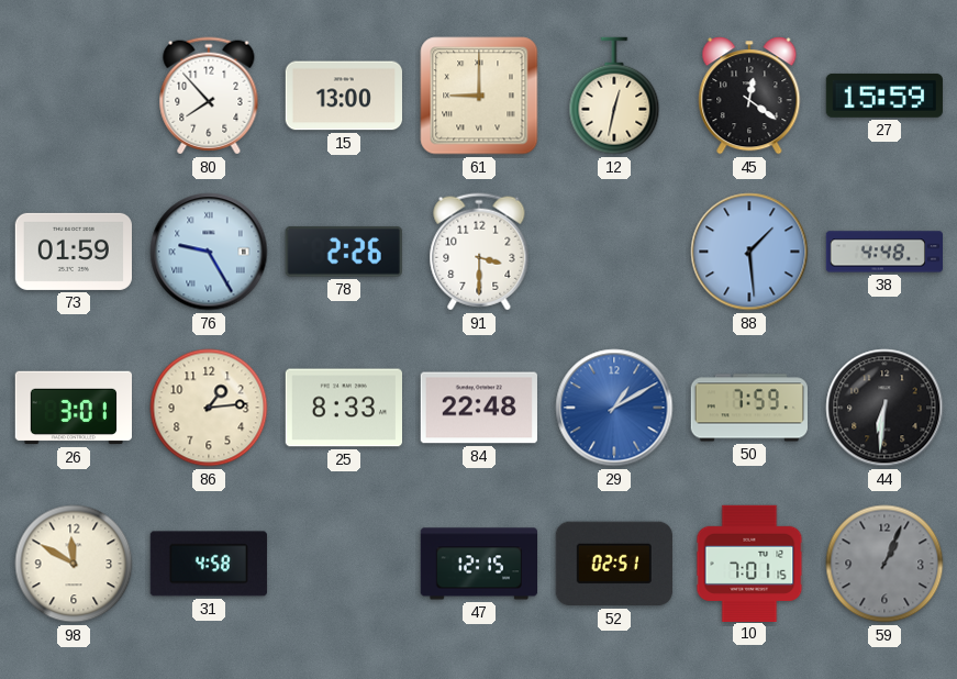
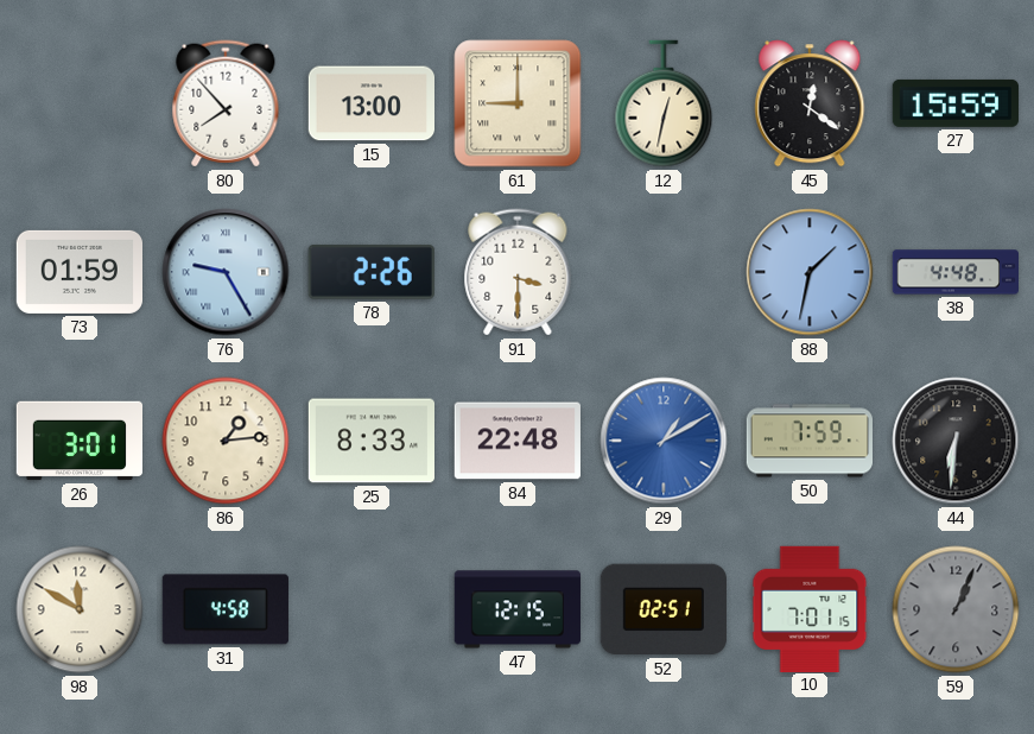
88: 1:29 -> 1:32 (810, 272)
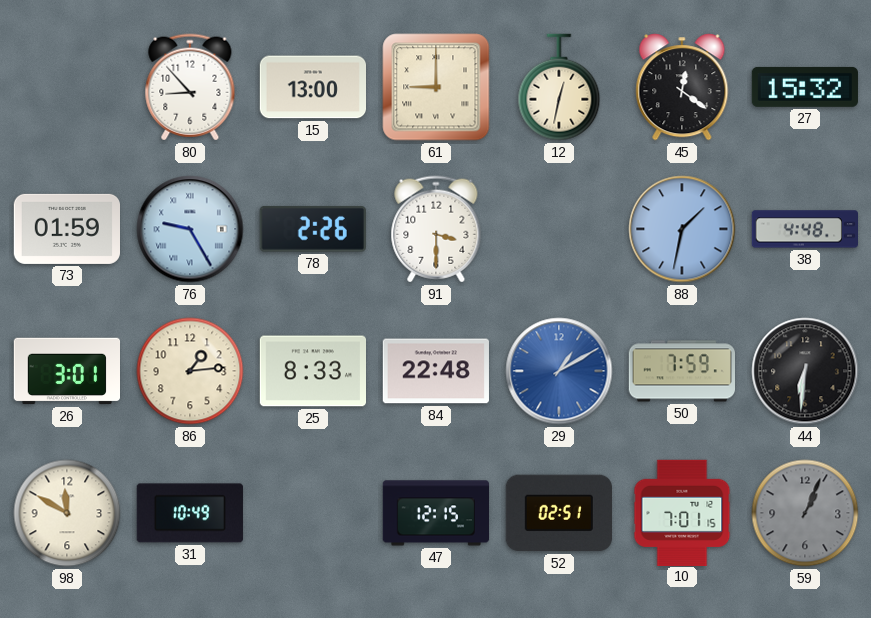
80: 7:53 -> 8:53 (190, 87)
27: 15:59 -> 15:32 (805, 87)
31: 4:58 -> 10:49 (190, 513)
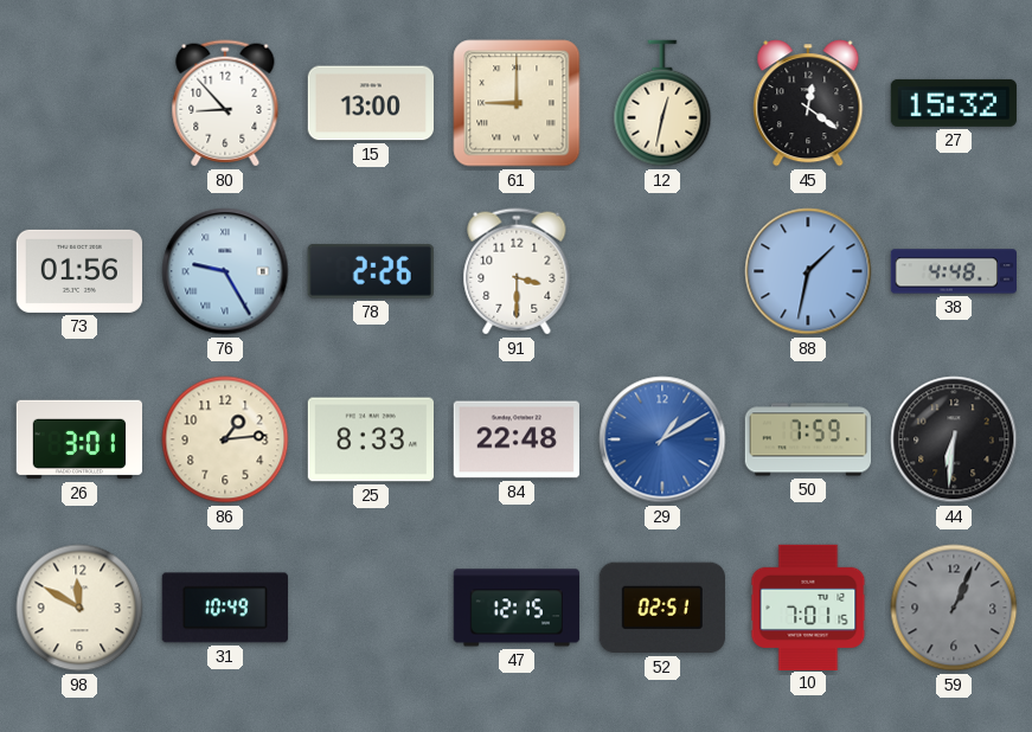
73: 01:59 -> 01:56 (78, 271)
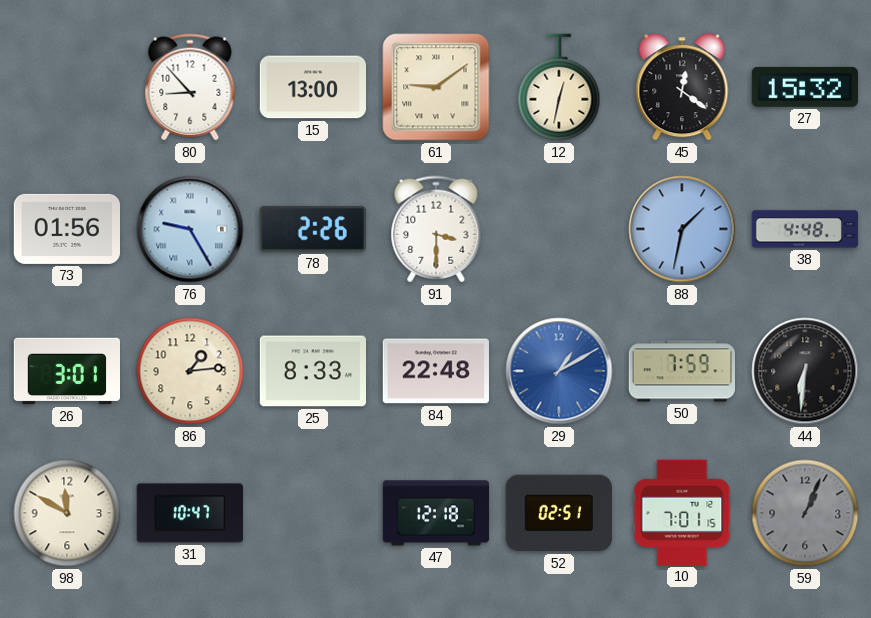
61: 9:00 -> 9:09 (436, 87)
31: 10:49 -> 10:47 (190, 513)
47: 12:15 -> 12:18 (435, 513)
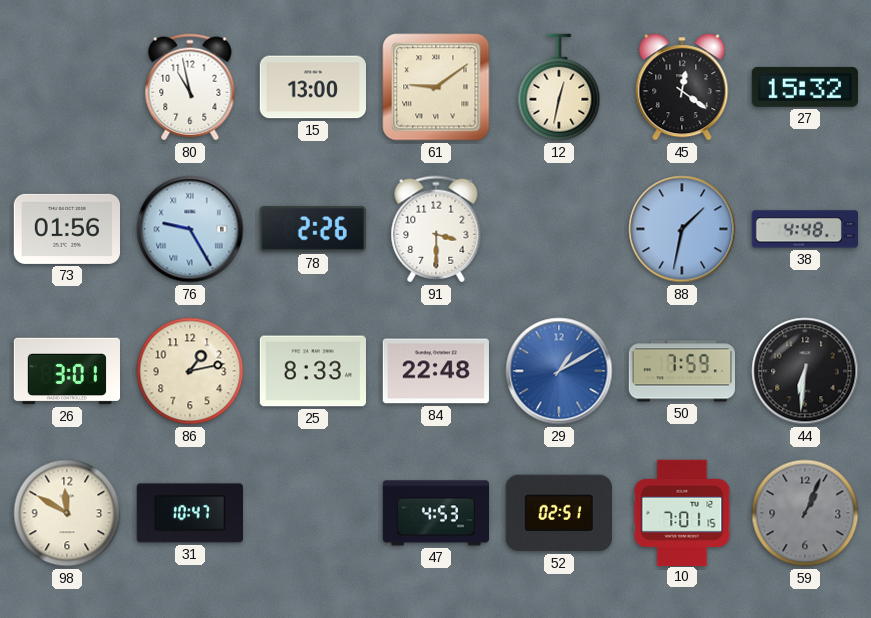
80: 8:53 -> 10:58 (190, 87)
86: 1:14 -> 1:13 (190, 371)
47: 12:18 -> 4:53 (435, 513)
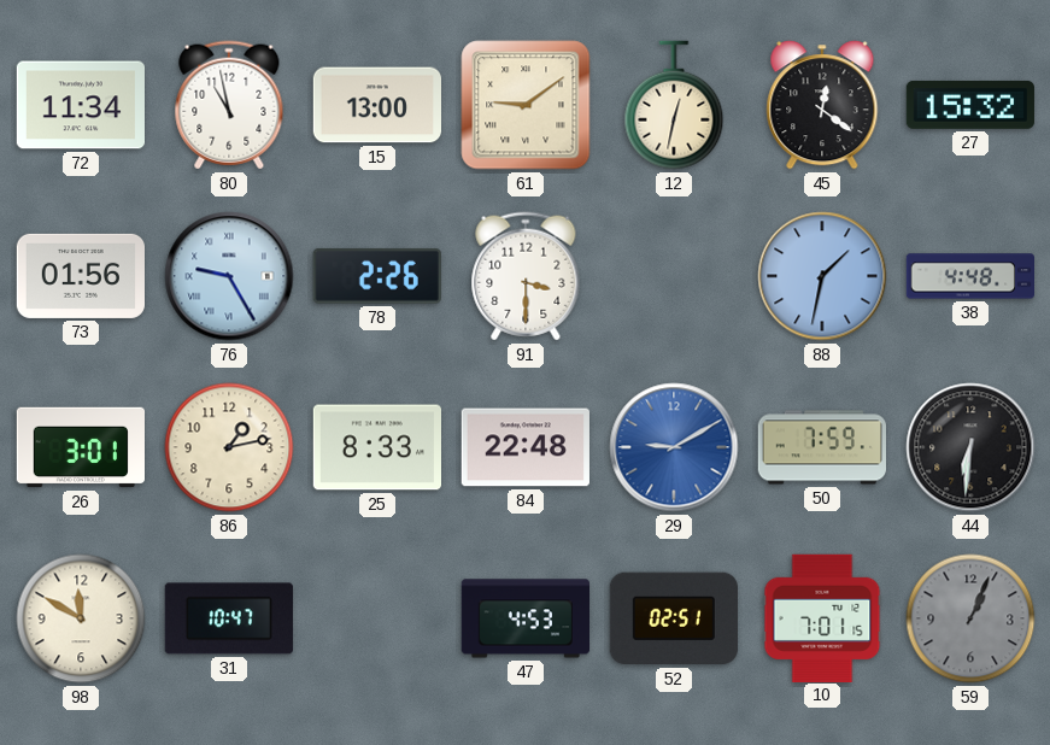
72: none -> 11:34 (80, 105)
29: 1:10 -> 9:10 (674, 447)
